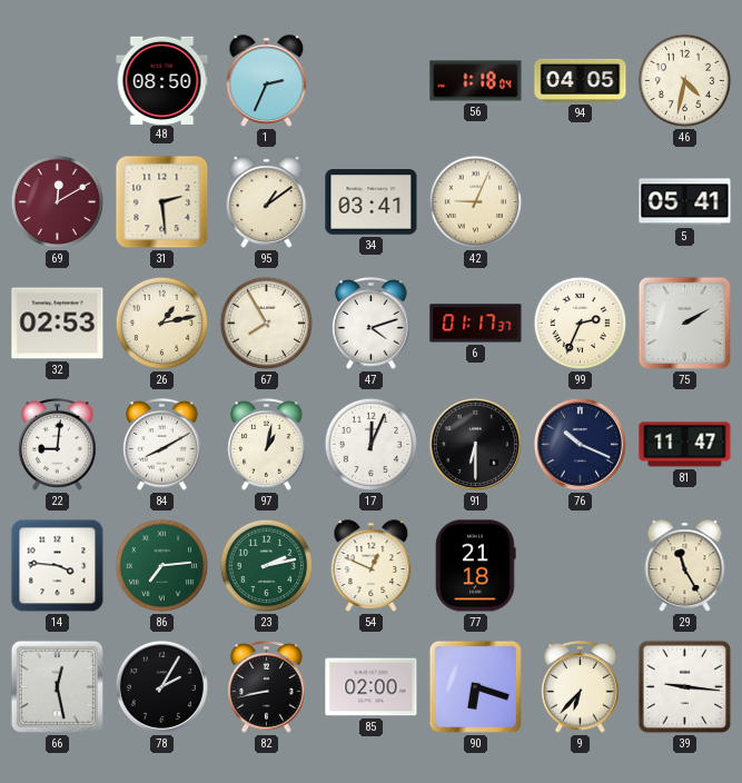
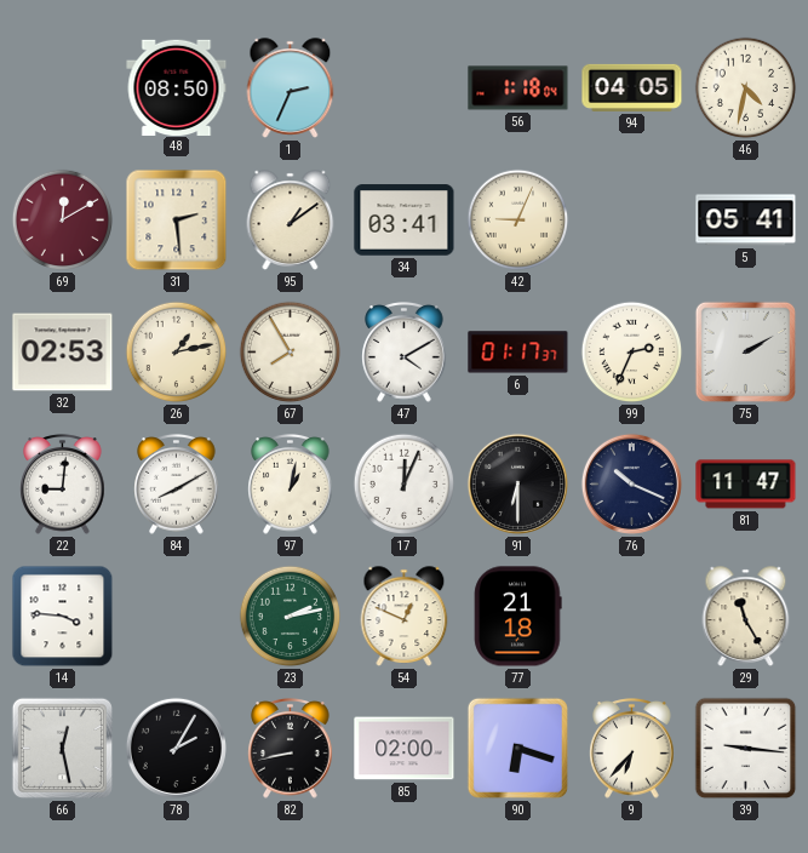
47: 4:12 -> 4:10 (405, 353)
86: 7:14 -> none (162, 566)
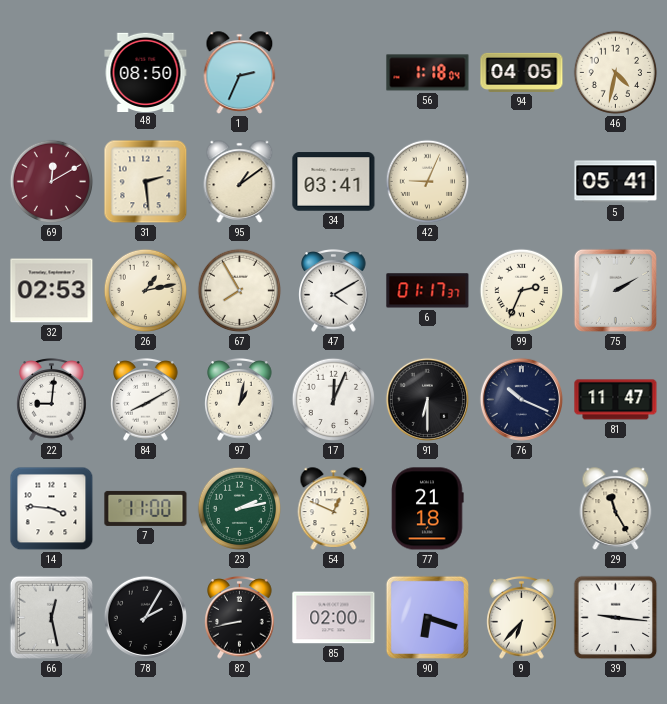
7: none -> 11:00 (146, 508)
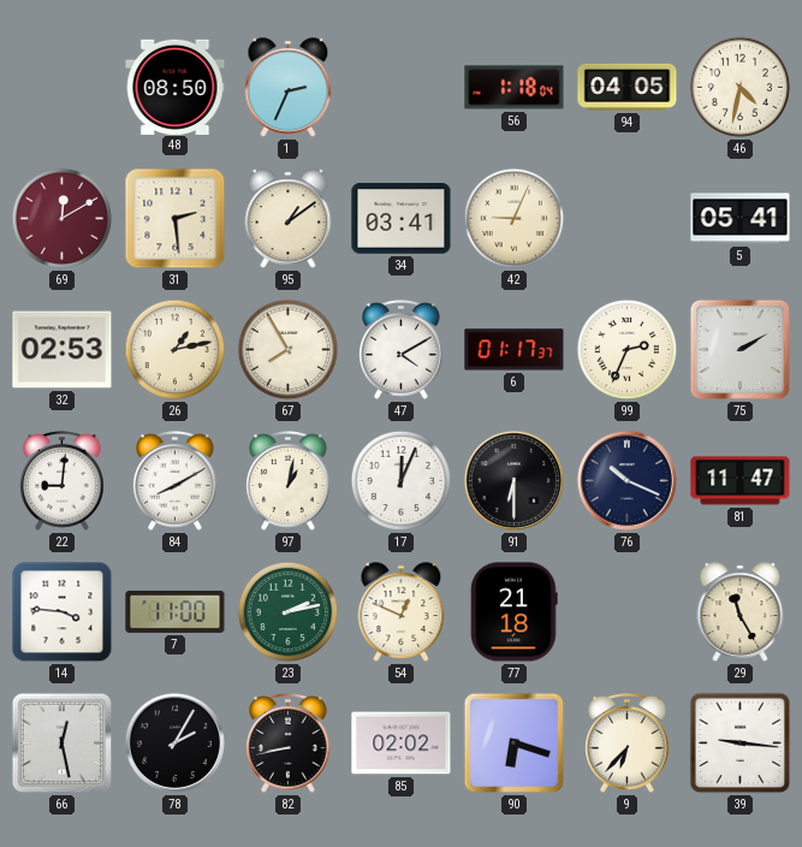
85: 02:00 -> 02:02 (402, 744)
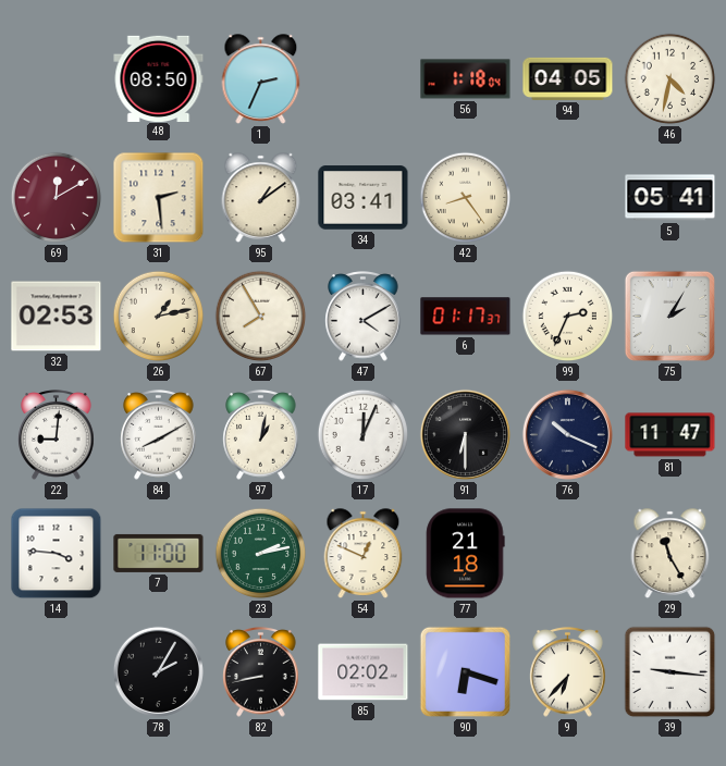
42: 9:04 -> 8:24 (466, 198)
75: 2:10 -> 2:05 (669, 316)
66: 12:28 -> none (61, 742)
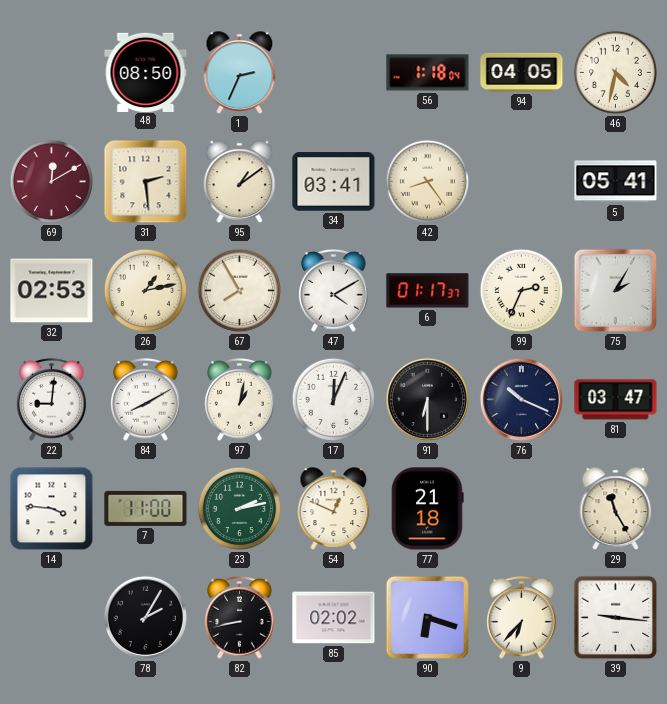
81: 11:47 -> 03:47 (616, 400)
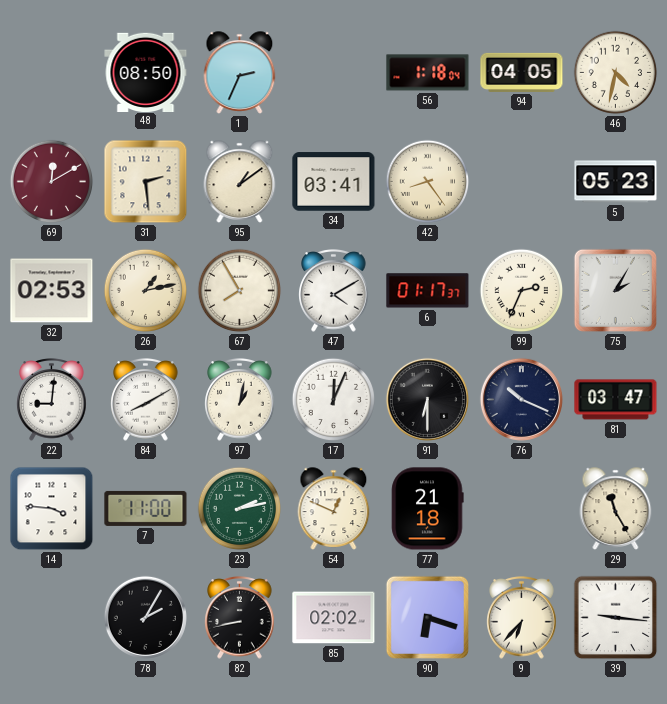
5: 05:41 -> 05:23 (616, 182)
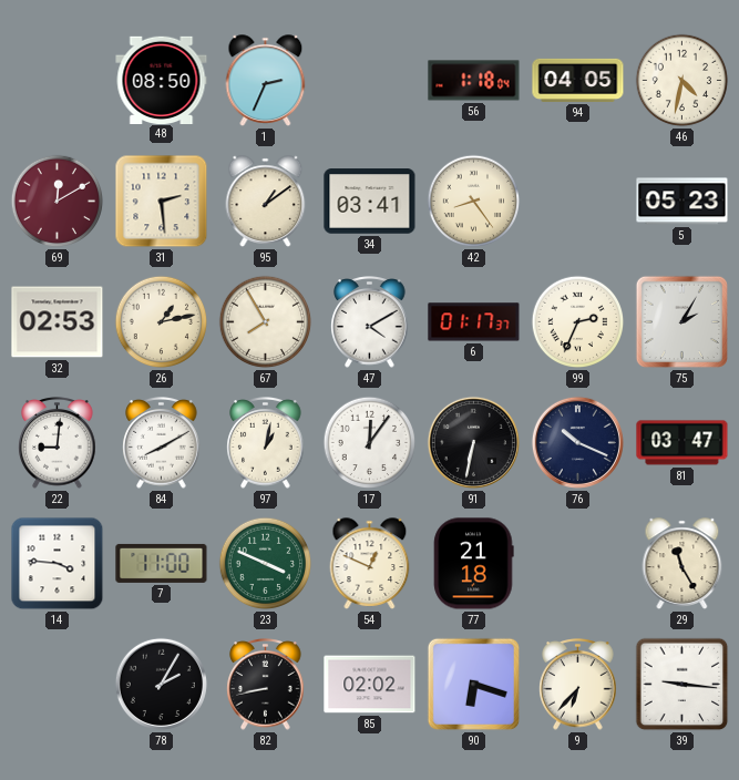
17: 12:04 -> 12:06 (370, 443)
91: 6:30 -> 6:32 (473, 442)
23: 2:13 -> 3:49 (266, 564)
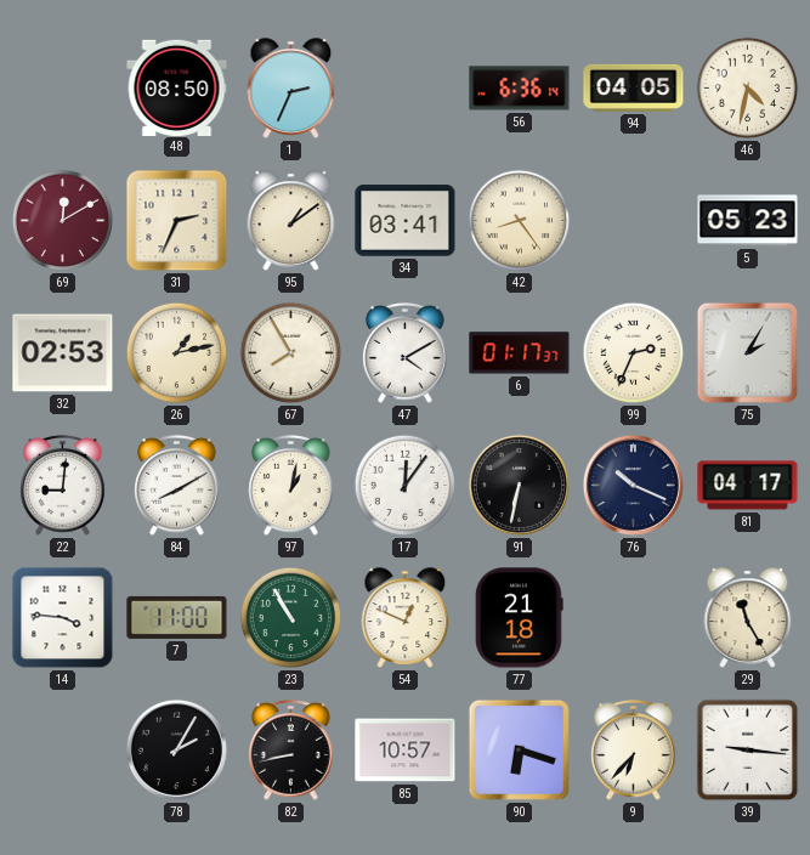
56: 1:18 -> 6:36 (520, 89)
31: 2:29 -> 2:34 (177, 221)
81: 03:47 -> 04:17 (748, 486)
23: 3:49 -> 10:55 (291, 618)
85: 02:02 -> 10:57 (406, 751)
